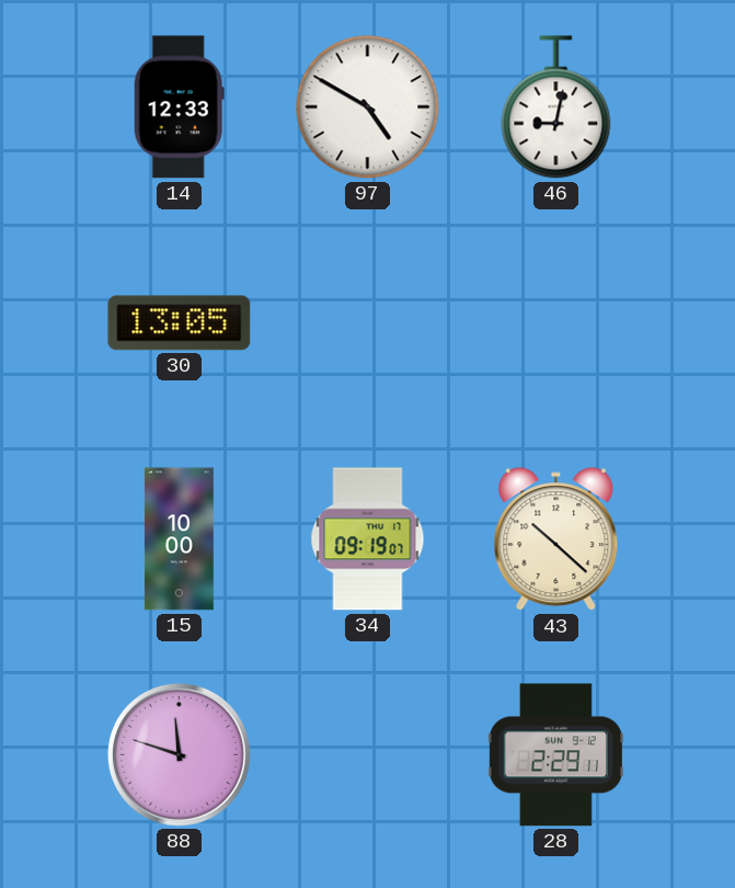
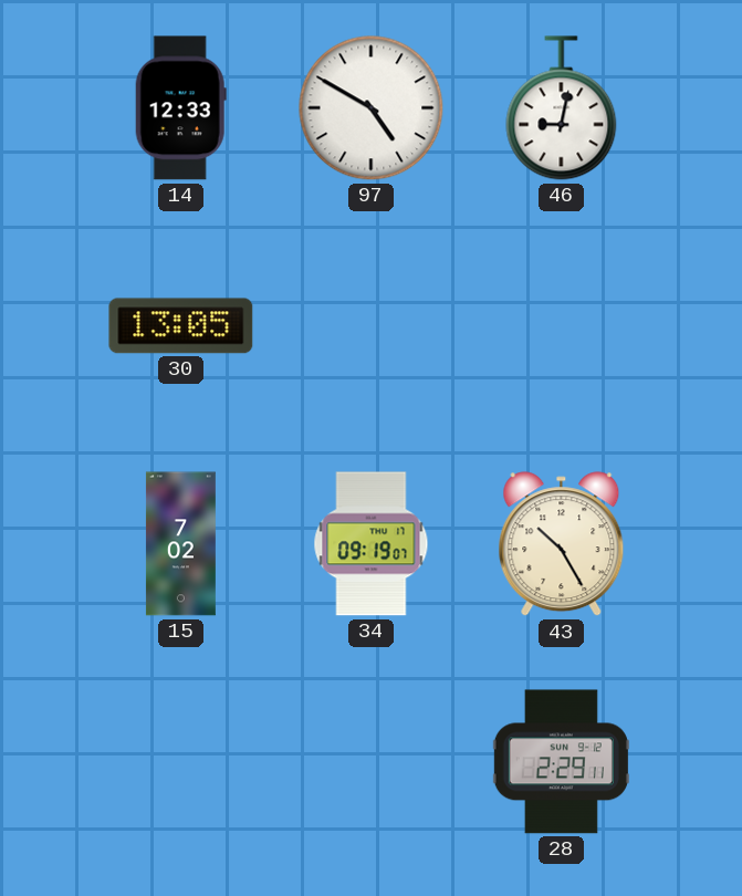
15: 10:00 -> 7:02 (180, 544)
43: 10:22 -> 10:25 (562, 544)
88: 11:48 -> none (179, 754)
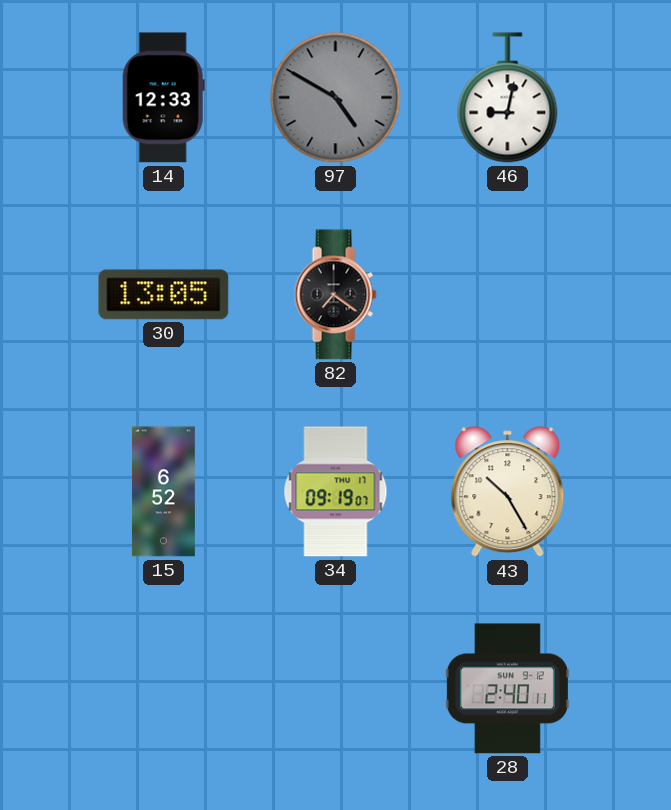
97 dial: white -> grey (336, 98)
82: none -> 7:21 (335, 295)
15: 7:02 -> 6:52 (163, 492)
28: 2:29 -> 2:40 (507, 689)
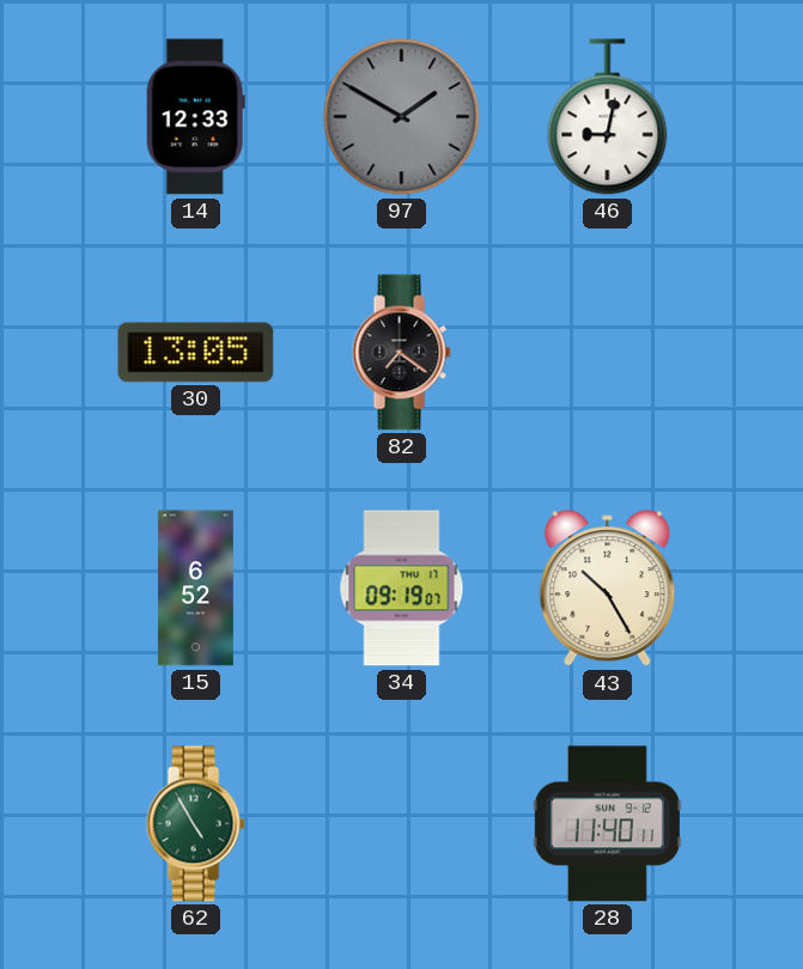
97: 4:50 -> 1:50 (402, 117)
62: none -> 4:55 (195, 824)
28: 2:40 -> 11:40 (607, 824)
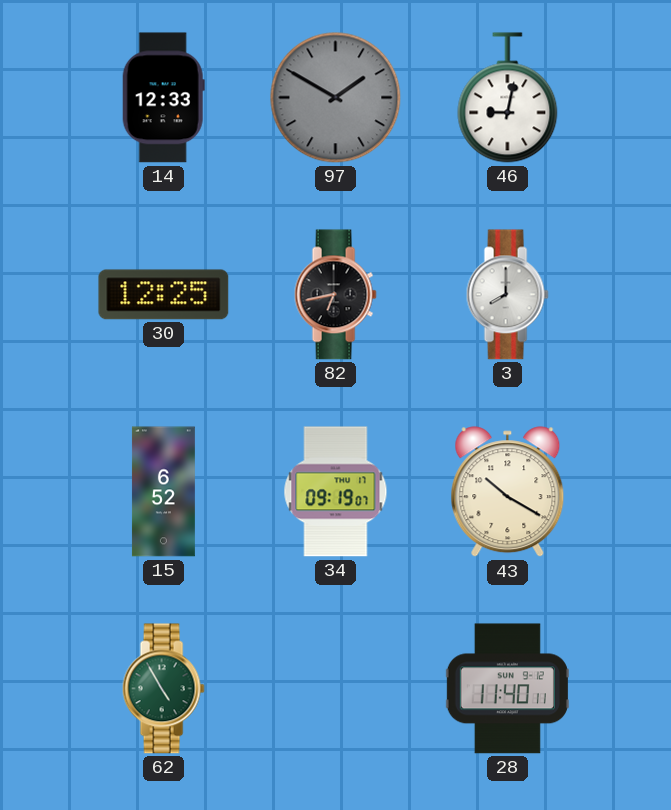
30: 13:05 -> 12:25 (164, 295)
82: 7:21 -> 6:43 (335, 295)
3: none -> 8:00 (507, 295)
43: 10:25 -> 10:20 (508, 492)
